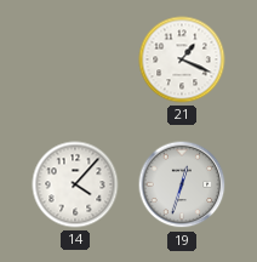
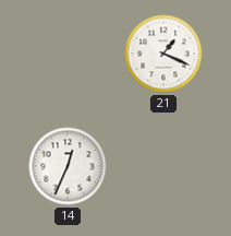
14: 4:07 -> 12:34 (68, 166)
19: 12:33 -> none (182, 184)
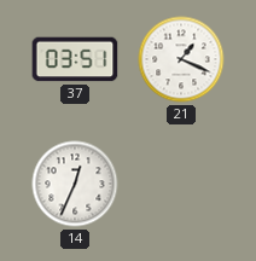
37: none -> 03:51 (75, 59)
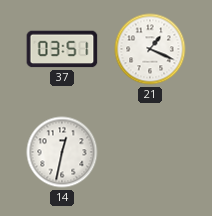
14: 12:34 -> 12:32 (62, 152)
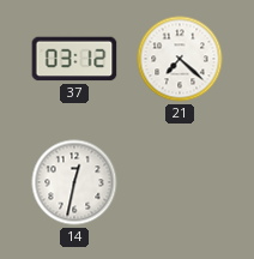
37: 03:51 -> 03:12 (74, 59)
21: 1:19 -> 7:22 (180, 59)
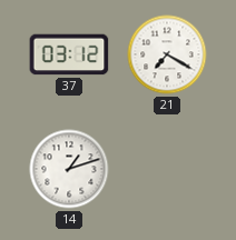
21: 7:22 -> 7:20 (167, 54)
14: 12:32 -> 1:12 (69, 169)
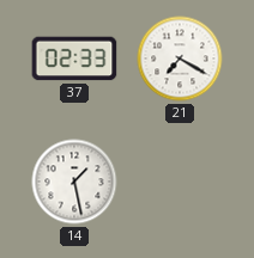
37: 03:12 -> 02:33 (74, 59)
14: 1:12 -> 1:28 (74, 182)
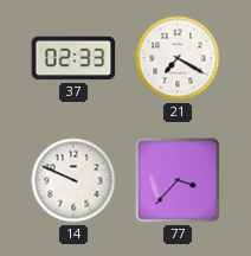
14: 1:28 -> 9:49 (73, 180)
77: none -> 3:37 (178, 180)
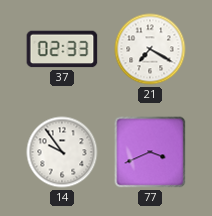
14: 9:49 -> 9:54 (62, 152)
77: 3:37 -> 3:41 (150, 152)
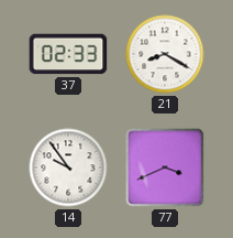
21: 7:20 -> 8:20 (165, 54)
